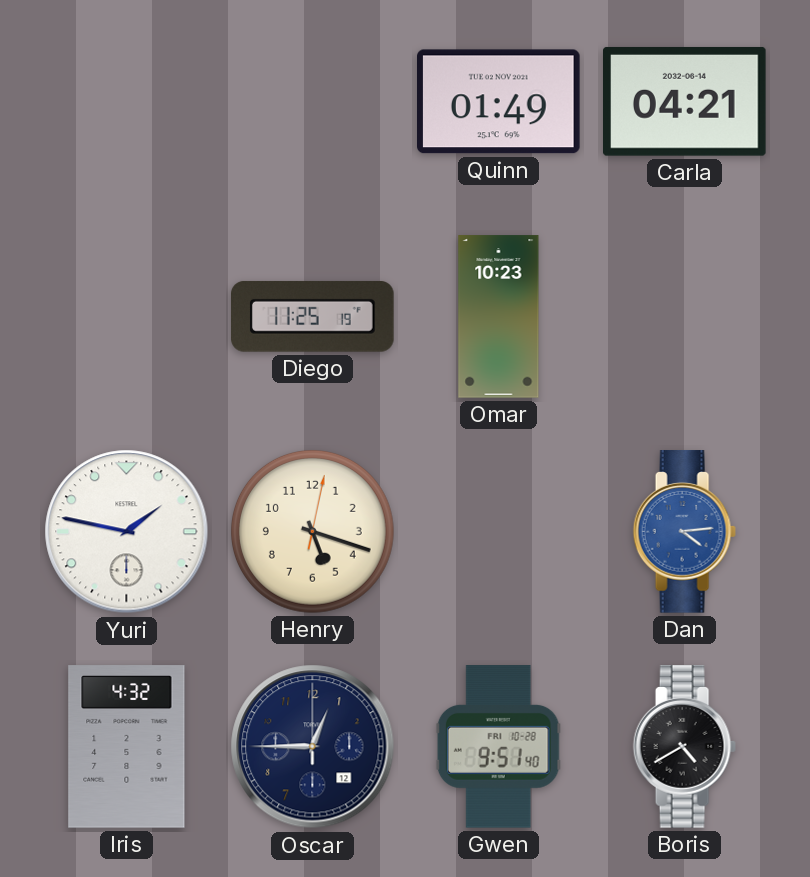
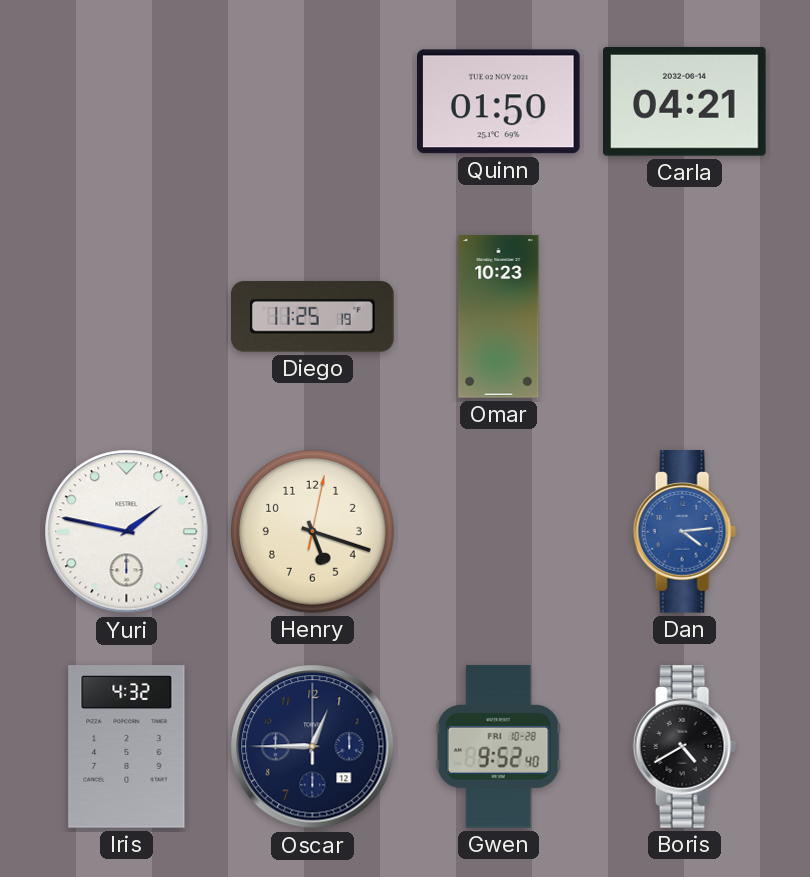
Quinn: 01:49 -> 01:50 (499, 102)
Gwen: 9:51 -> 9:52 (498, 747)
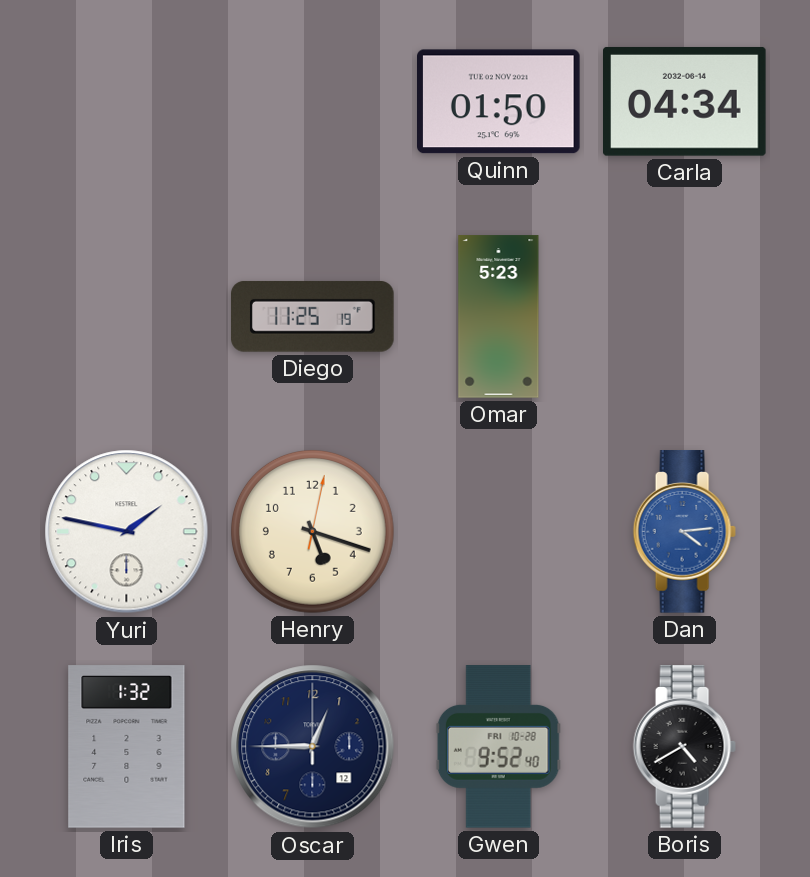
Carla: 04:21 -> 04:34 (685, 101)
Omar: 10:23 -> 5:23 (499, 317)
Iris: 4:32 -> 1:32 (127, 747)
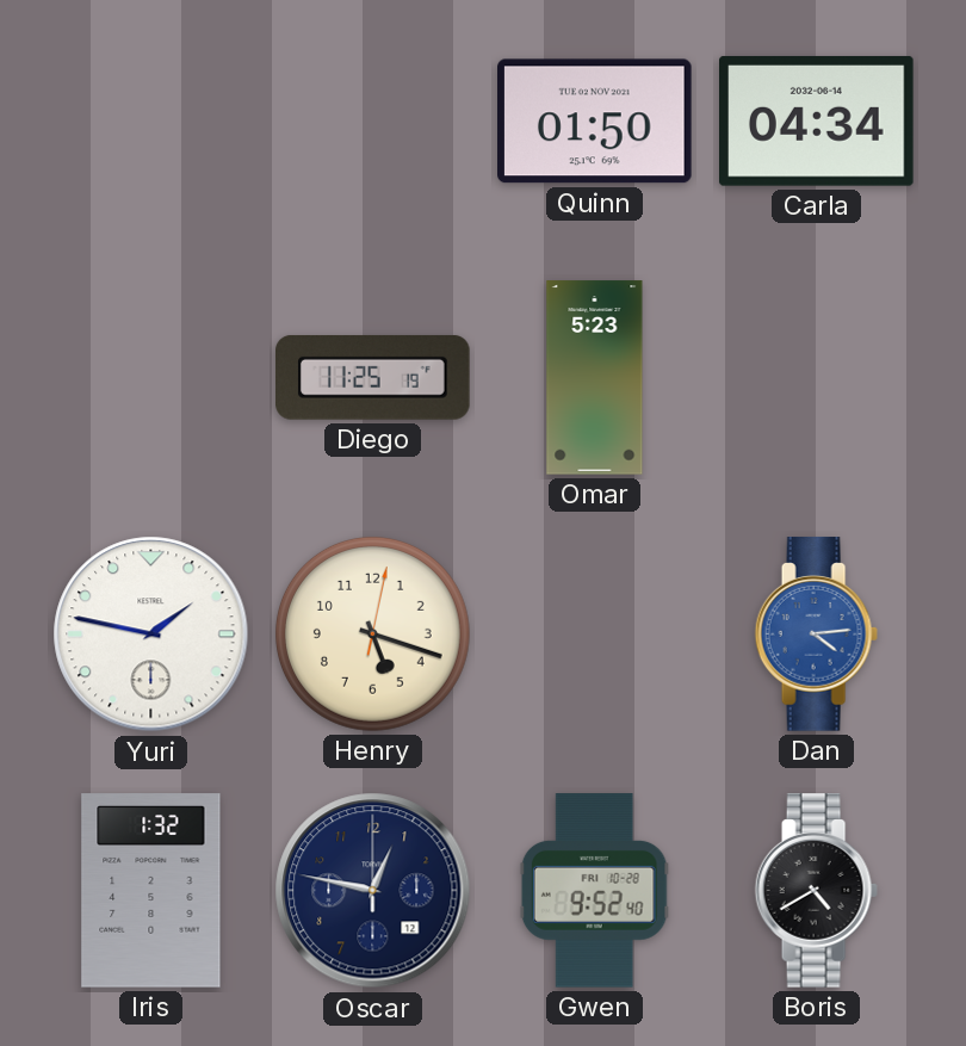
Oscar: 12:45 -> 12:47 (373, 891)
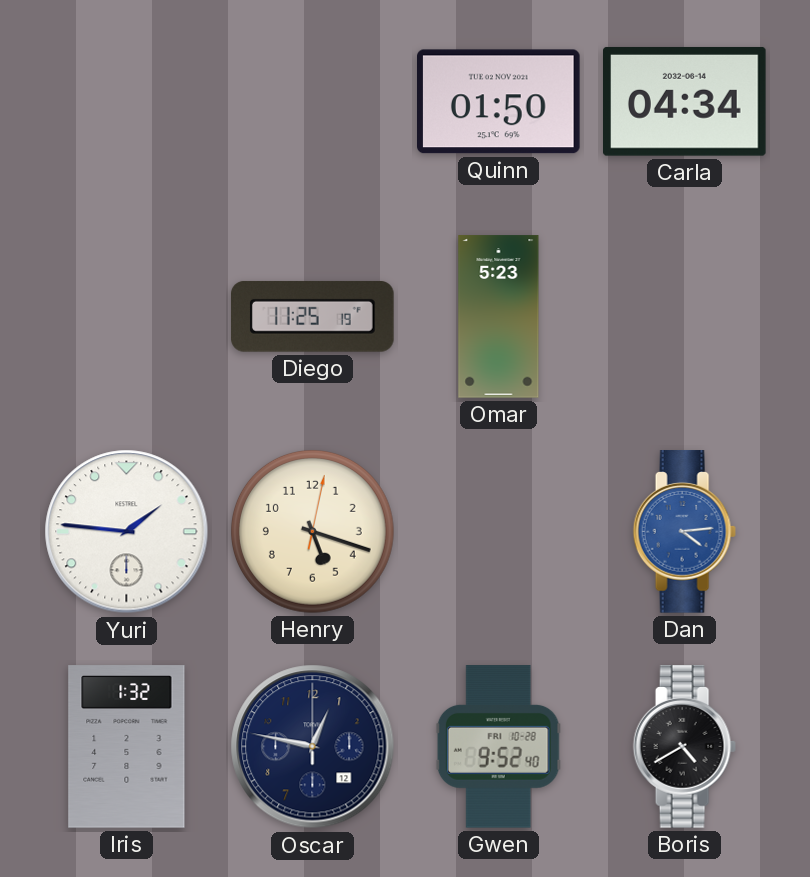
Yuri: 1:47 -> 1:46 (127, 532)
